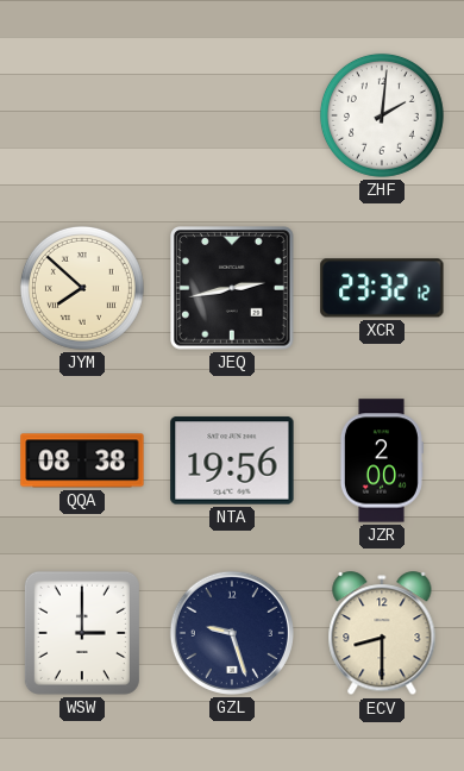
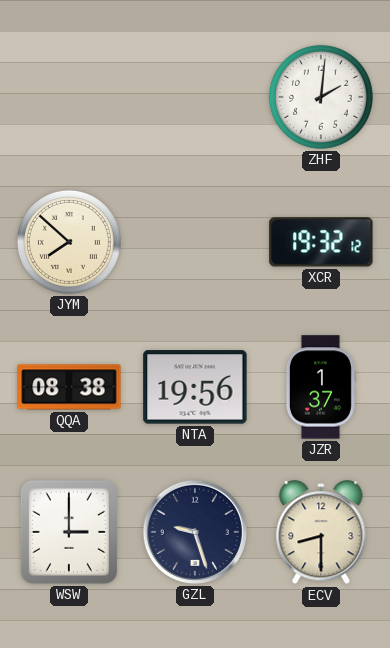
JEQ: 2:43 -> none (233, 289)
XCR: 23:32 -> 19:32 (321, 242)
JZR: 2:00 -> 1:37 (320, 387)
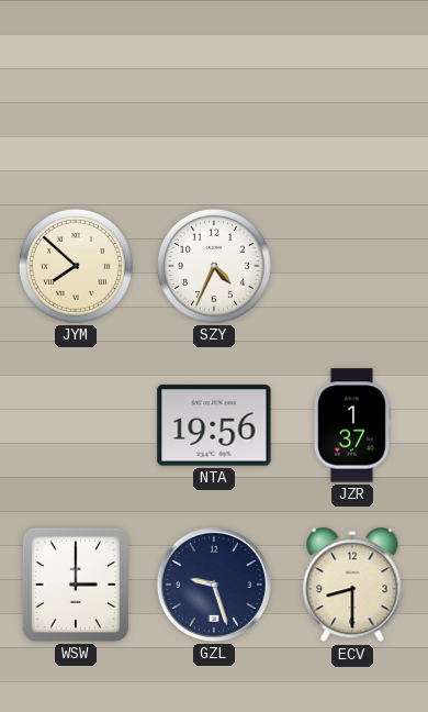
ZHF: 2:01 -> none (321, 97)
SZY: none -> 4:34 (214, 266)
XCR: 19:32 -> none (321, 242)
QQA: 08:38 -> none (69, 387)
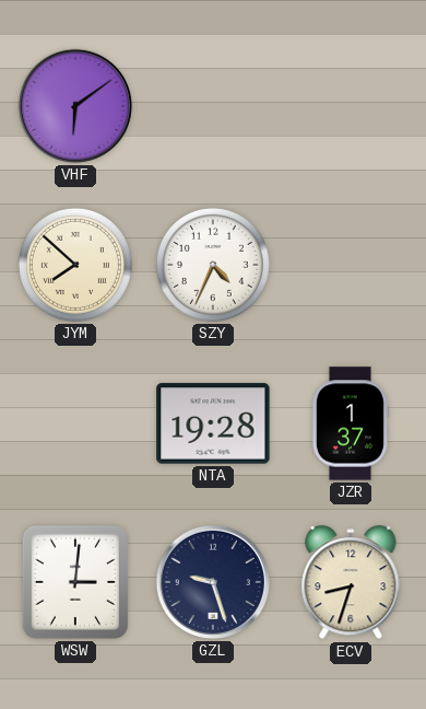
VHF: none -> 6:09 (75, 106)
NTA: 19:56 -> 19:28 (213, 423)
WSW: 3:00 -> 3:01 (75, 582)
ECV: 8:30 -> 8:33 (351, 583)
